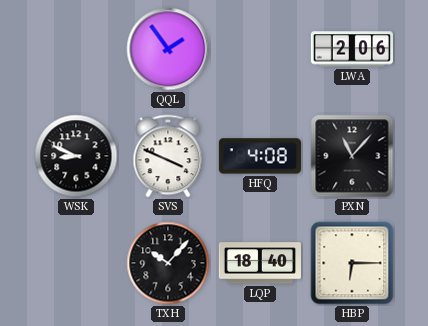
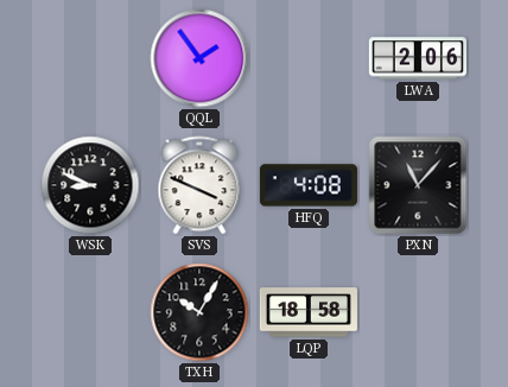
TXH: 10:07 -> 10:05 (199, 312)
LQP: 18:40 -> 18:58 (309, 312)
HBP: 6:15 -> none (352, 263)
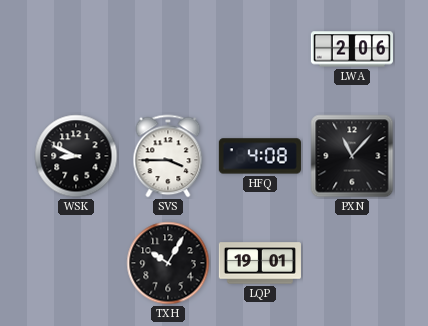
QQL: 1:54 -> none (199, 58)
SVS: 3:49 -> 3:45 (168, 156)
LQP: 18:58 -> 19:01 (260, 263)
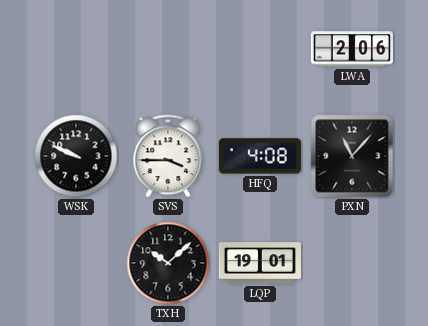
WSK: 8:49 -> 9:49 (76, 156)
TXH: 10:05 -> 10:08 (168, 263)
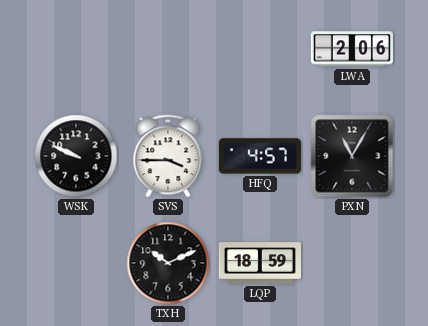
HFQ: 4:08 -> 4:57 (260, 156)
PXN: 11:07 -> 11:05 (352, 156)
TXH: 10:08 -> 10:11 (168, 263)
LQP: 19:01 -> 18:59 (260, 263)
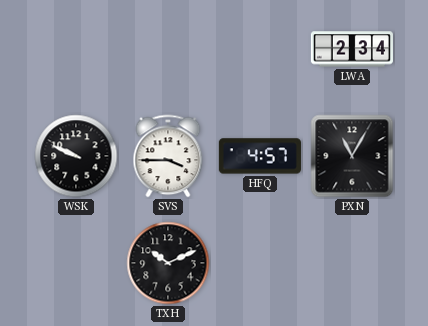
LWA: 2:06 -> 2:34 (352, 49)
LQP: 18:59 -> none (260, 263)
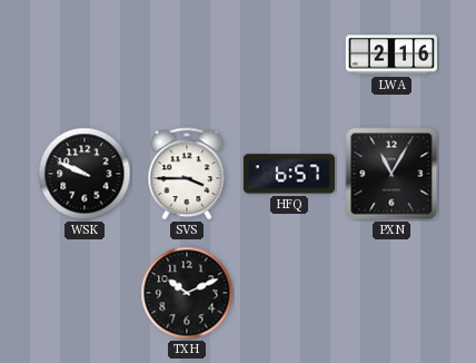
LWA: 2:34 -> 2:16 (391, 55)
HFQ: 4:57 -> 6:57 (289, 174)
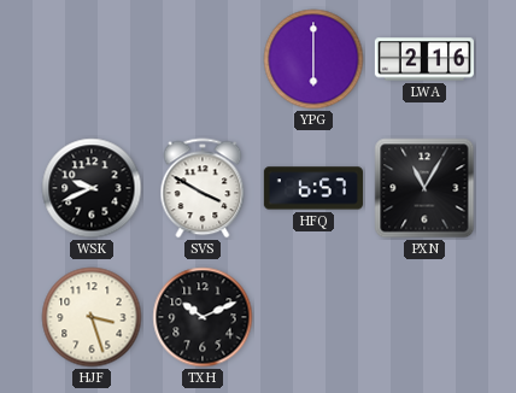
YPG: none -> 6:00 (313, 59)
WSK: 9:49 -> 9:41 (92, 188)
SVS: 3:45 -> 3:50 (203, 188)
HJF: none -> 3:27 (92, 317)
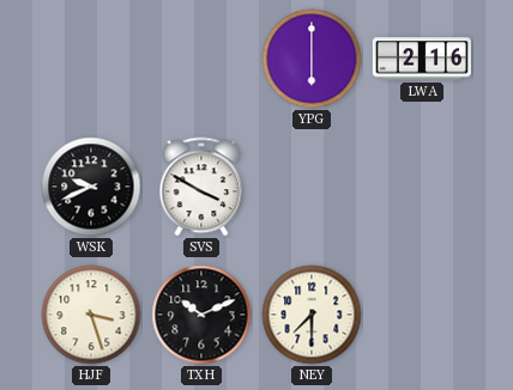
HFQ: 6:57 -> none (313, 188)
PXN: 11:05 -> none (424, 188)
NEY: none -> 7:30 (312, 315)
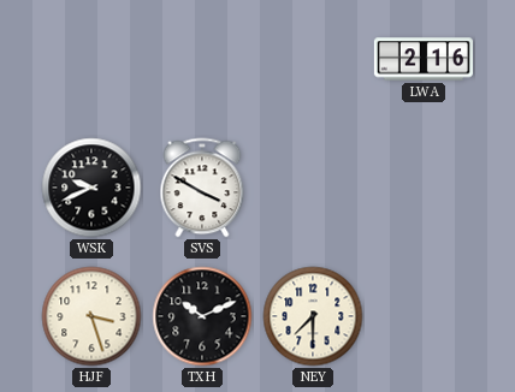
YPG: 6:00 -> none (312, 59)
